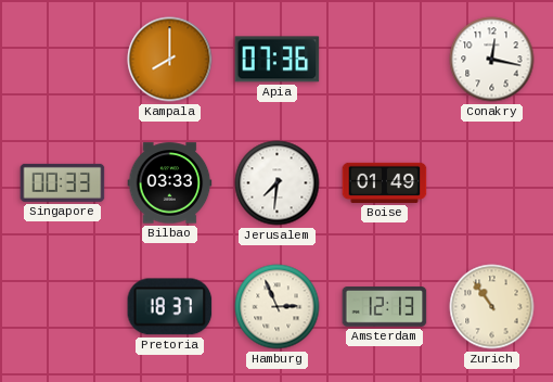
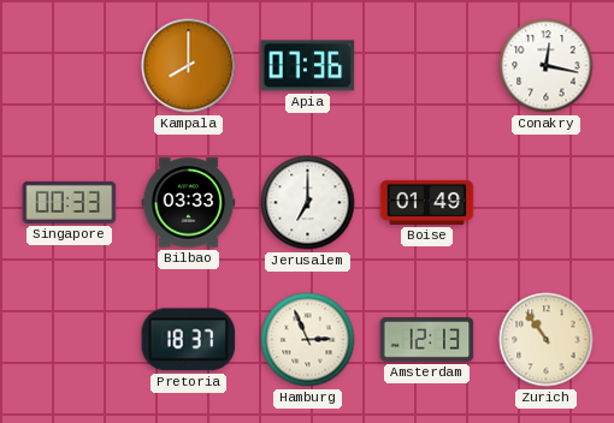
Jerusalem: 7:31 -> 7:00 (308, 203)
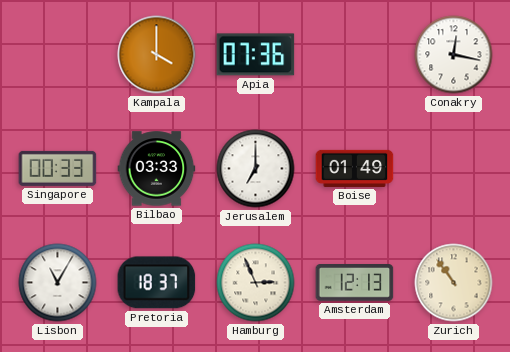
Kampala: 8:00 -> 4:00 (157, 55)
Lisbon: none -> 11:05 (58, 283)
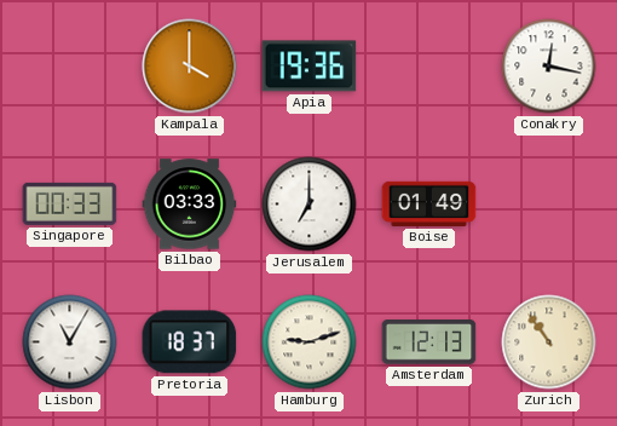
Apia: 07:36 -> 19:36 (310, 67)
Hamburg: 2:56 -> 9:12 (310, 342)
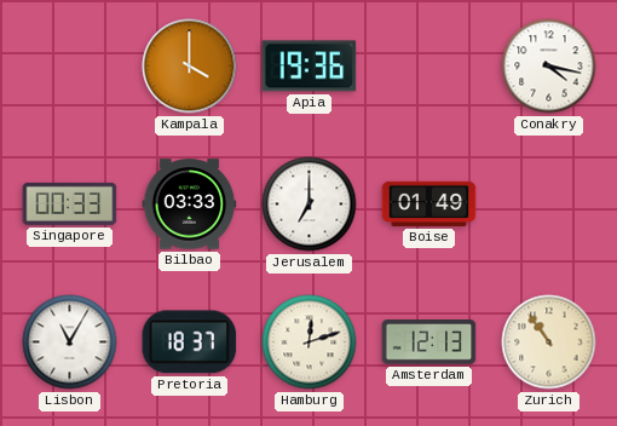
Conakry: 12:17 -> 4:17 (549, 67)
Hamburg: 9:12 -> 12:12 (310, 342)
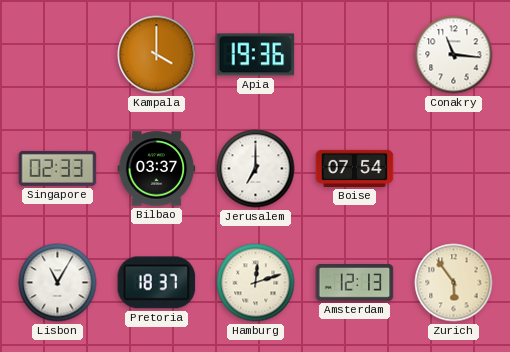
Conakry: 4:17 -> 11:16 (454, 55)
Singapore: 00:33 -> 02:33 (58, 168)
Bilbao: 03:33 -> 03:37 (157, 169)
Boise: 01:49 -> 07:54 (355, 168)
Zurich: 10:54 -> 5:54 (454, 283)
